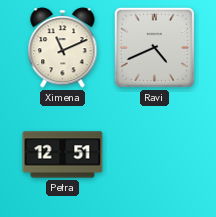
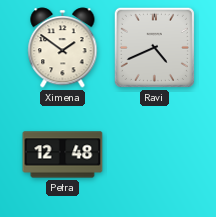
Ximena: 11:11 -> 1:51 (63, 48)
Petra: 12:51 -> 12:48 (63, 155)
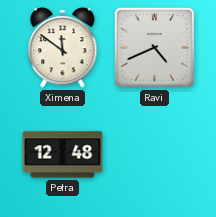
Ximena: 1:51 -> 11:51 (63, 48)
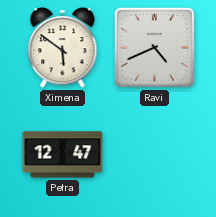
Ximena: 11:51 -> 5:51 (63, 48)
Petra: 12:48 -> 12:47 (63, 155)
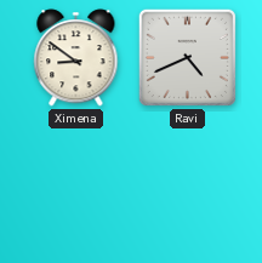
Ximena: 5:51 -> 8:51 (76, 58)
Petra: 12:47 -> none (63, 155)
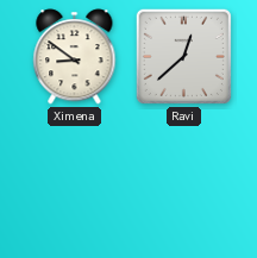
Ravi: 4:41 -> 12:38 (183, 56)
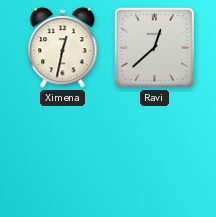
Ximena: 8:51 -> 12:32 (63, 48)
